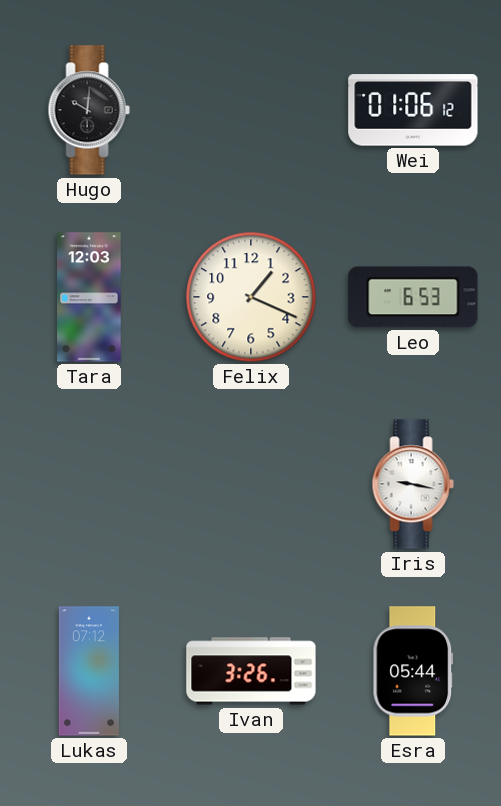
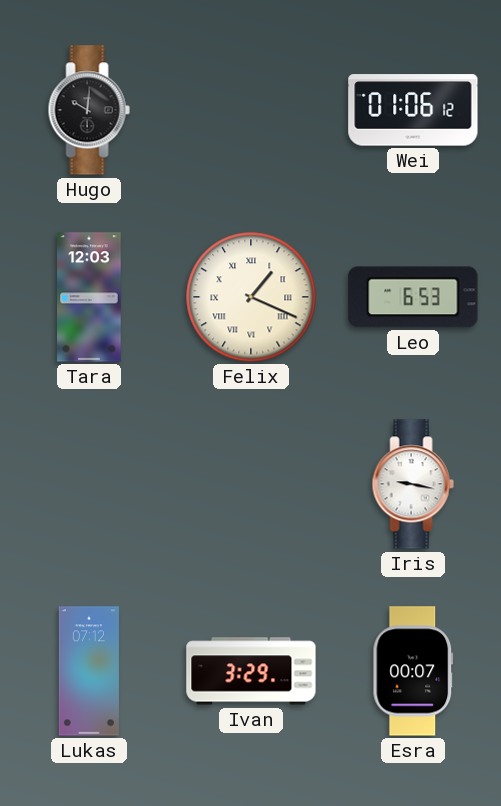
Felix numerals: Arabic -> Roman (251, 297)
Ivan: 3:26 -> 3:29 (251, 671)
Esra: 05:44 -> 00:07 (413, 671)
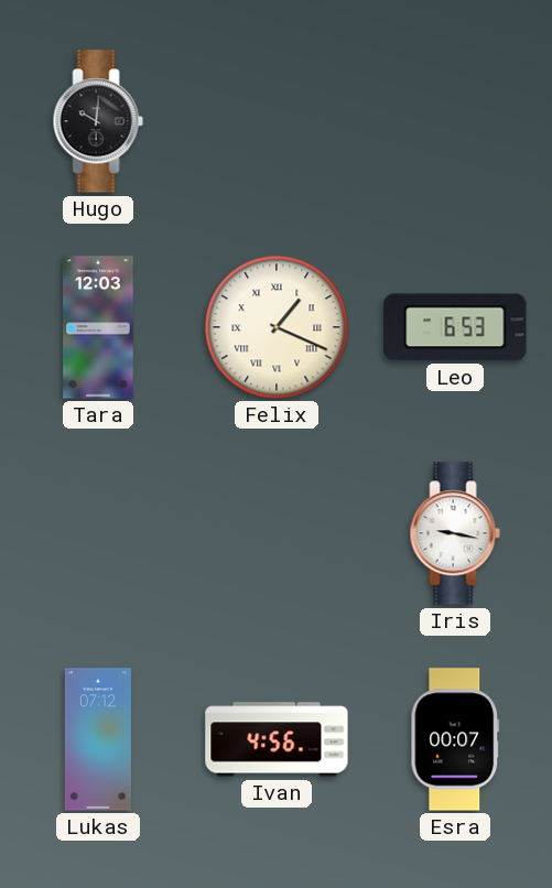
Wei: 01:06 -> none (413, 110)
Ivan: 3:29 -> 4:56 (277, 739)
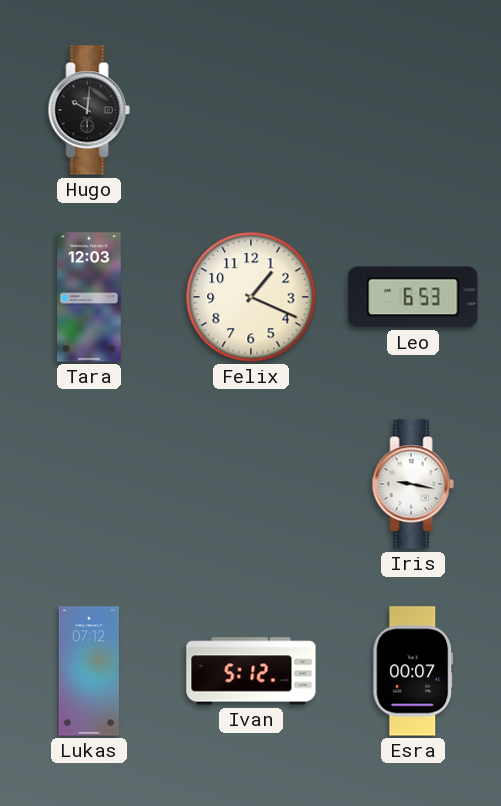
Felix numerals: Roman -> Arabic (251, 297)
Ivan: 4:56 -> 5:12 (251, 671)
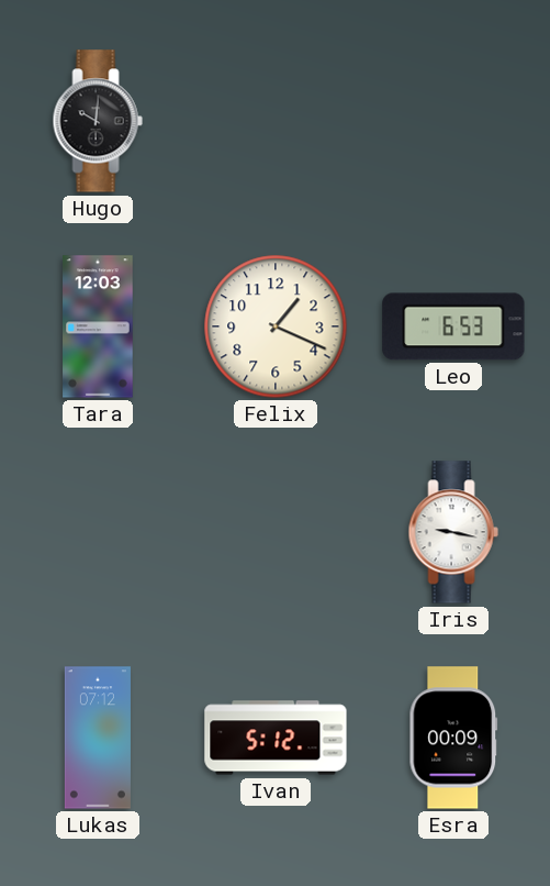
Esra: 00:07 -> 00:09 (453, 738)
